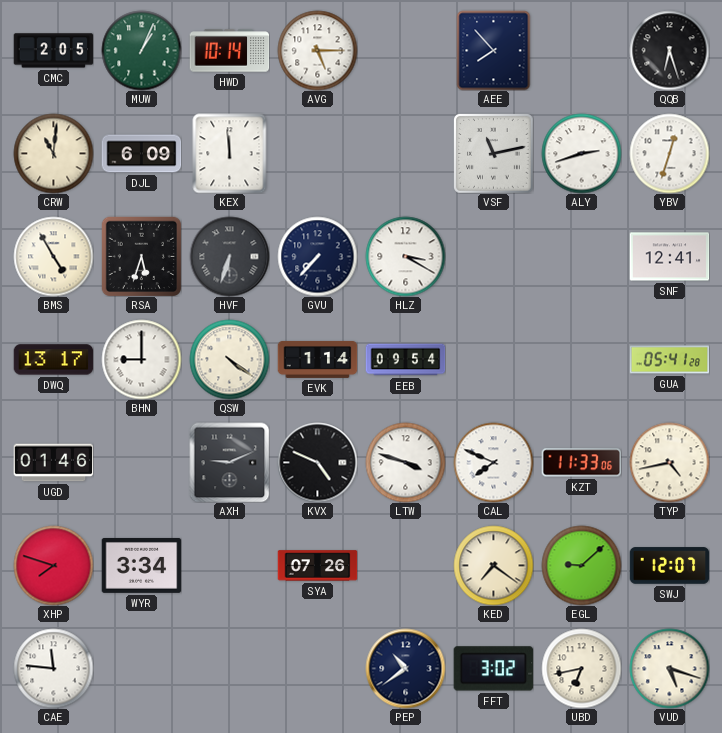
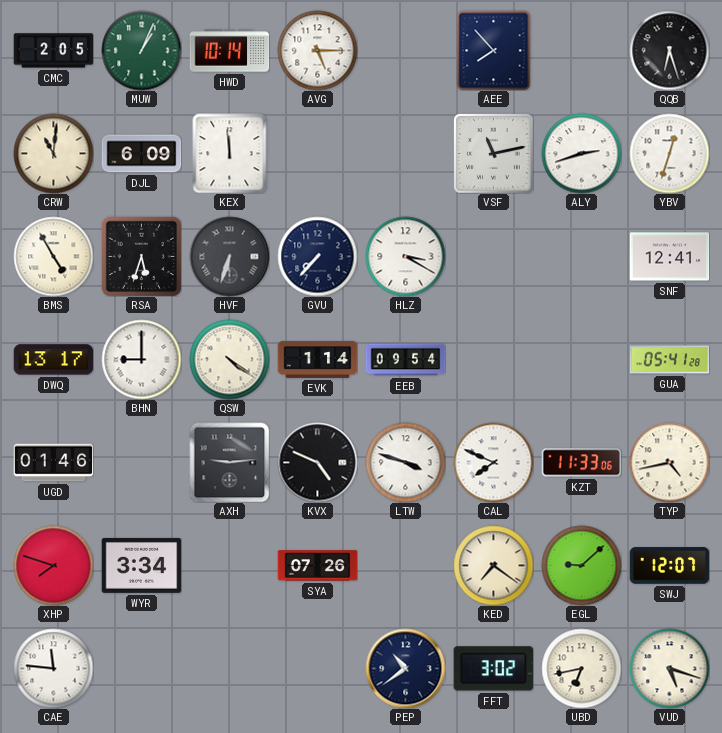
AXH: 9:11 -> 9:14 (229, 462)
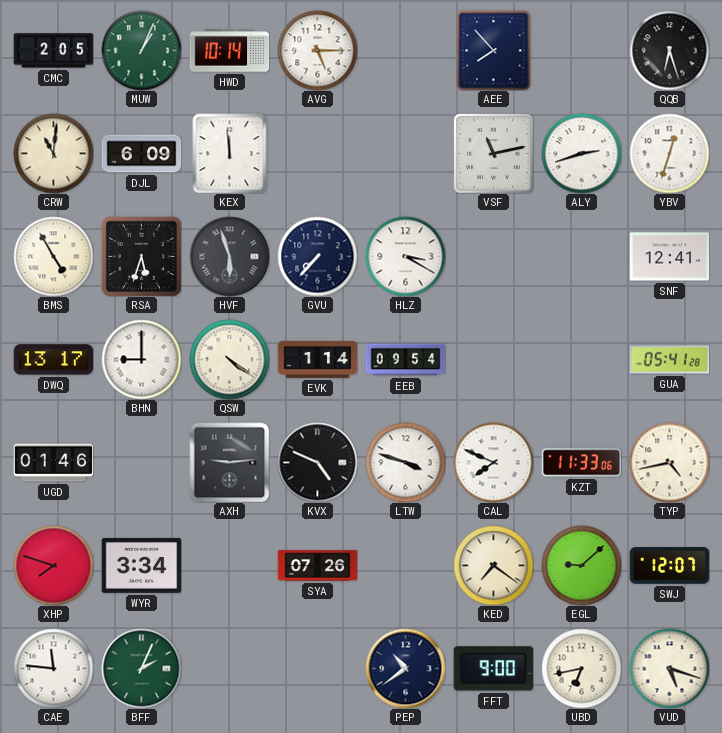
HVF: 6:33 -> 5:57 (229, 256)
BFF: none -> 2:04 (141, 668)
FFT: 3:02 -> 9:00 (493, 669)
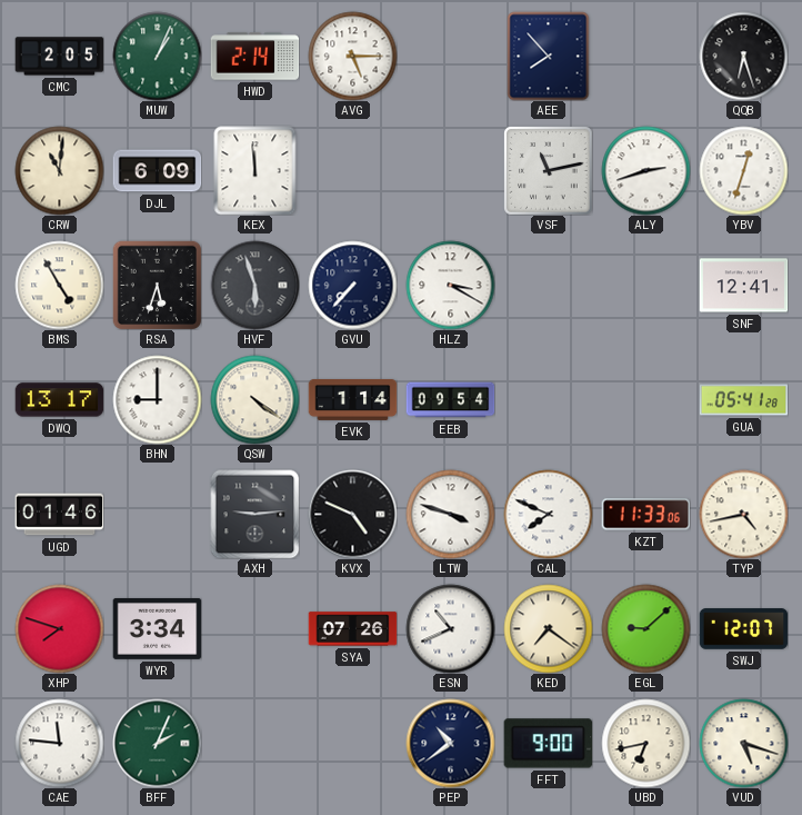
HWD: 10:14 -> 2:14 (254, 57)
ESN: none -> 10:41 (450, 628)
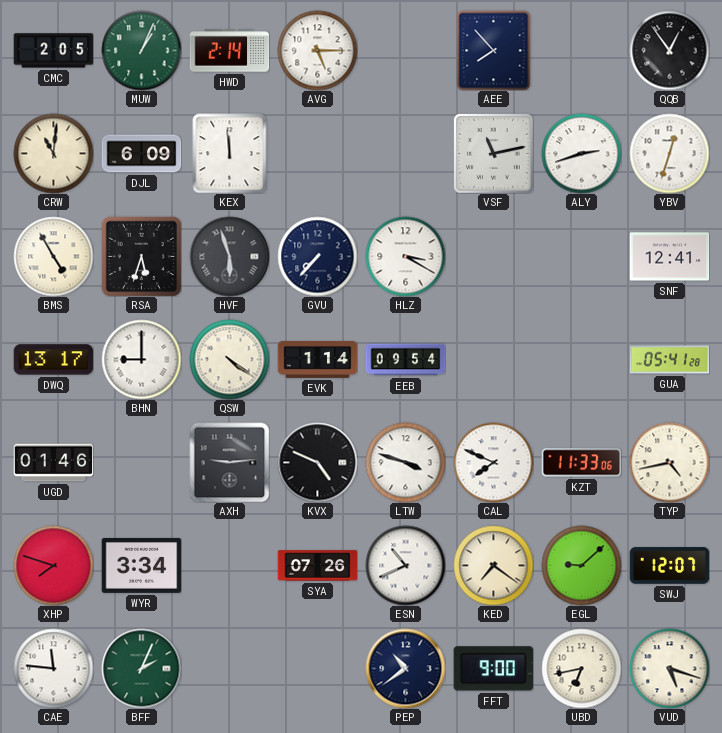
QQB: 6:27 -> 12:54 (669, 50)
